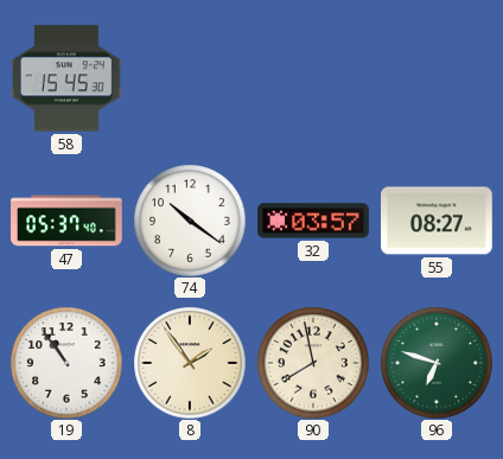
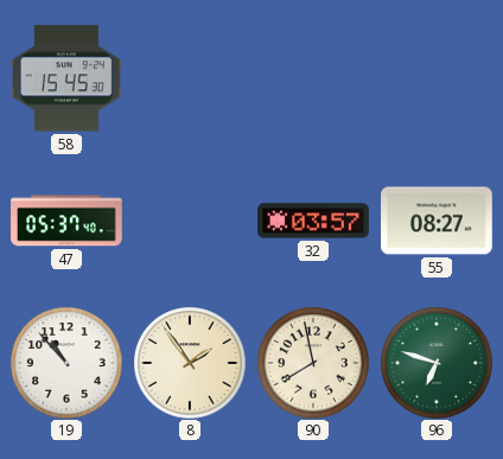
74: 10:21 -> none (190, 221)
19: 10:54 -> 10:53 (66, 363)
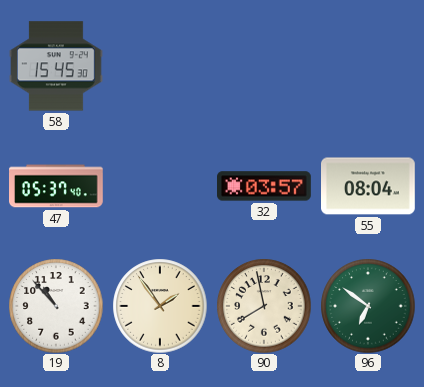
55: 08:27 -> 08:04 (369, 186)
96: 6:48 -> 6:51 (368, 306)
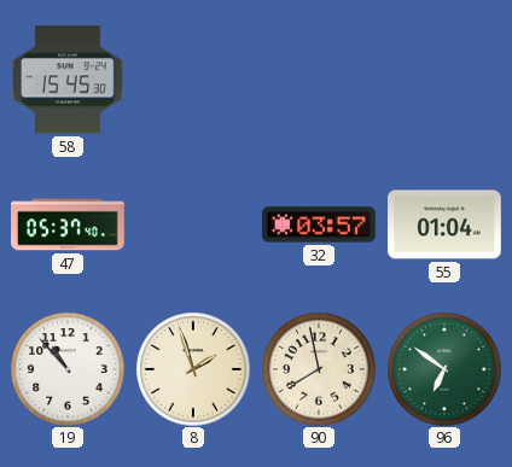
55: 08:04 -> 01:04 (446, 224)
8: 1:54 -> 1:57 (193, 369)
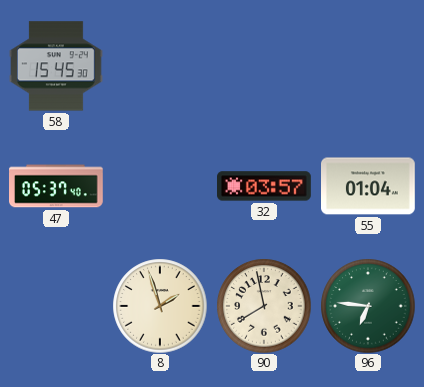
19: 10:53 -> none (68, 369)
96: 6:51 -> 6:46 (368, 306)
